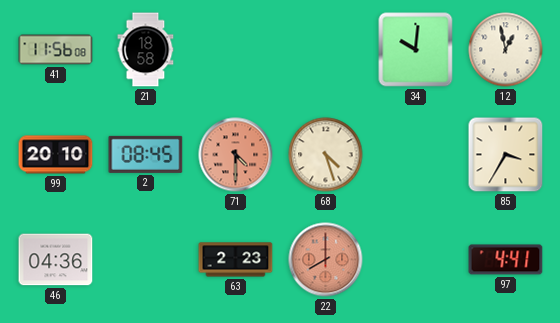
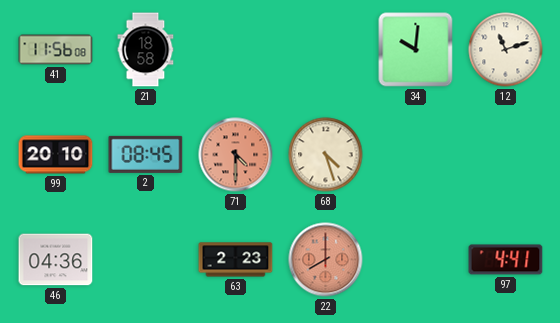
12: 12:58 -> 11:12 (506, 50)
85: 3:35 -> none (506, 155)
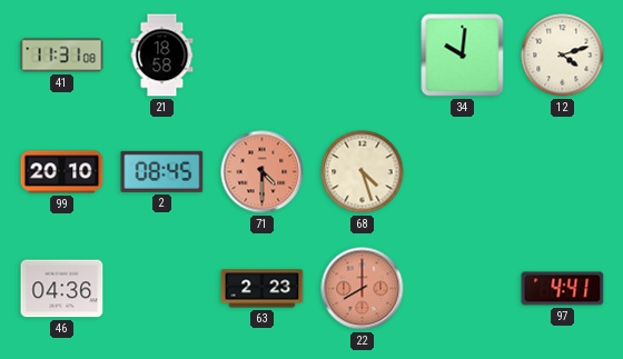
41: 11:56 -> 11:31 (62, 56)
12: 11:12 -> 4:12 (563, 56)
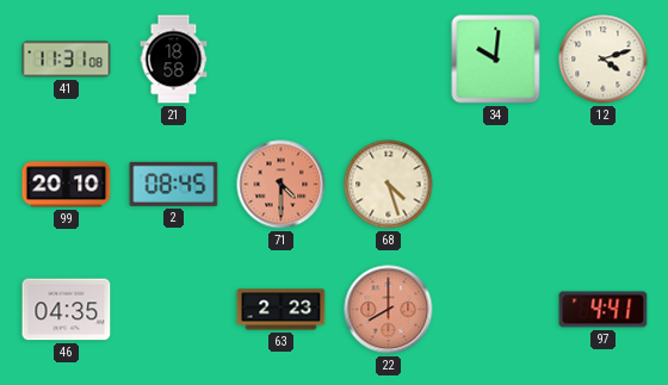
46: 04:36 -> 04:35 (67, 310)
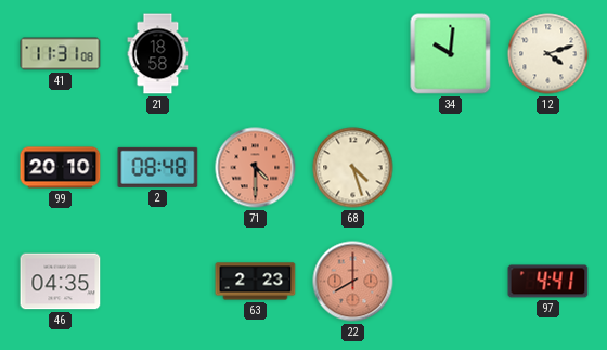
2: 08:45 -> 08:48 (158, 167)
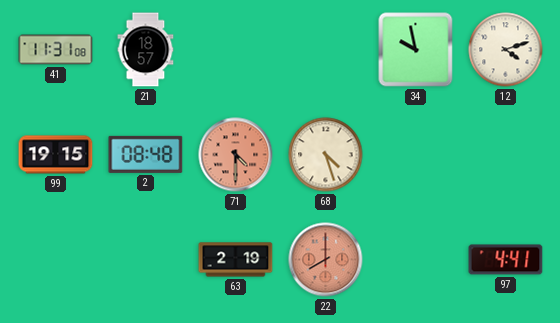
21: 18:58 -> 18:57 (146, 50)
34: 10:01 -> 9:58 (416, 50)
99: 20:10 -> 19:15 (56, 155)
46: 04:35 -> none (61, 282)
63: 2:23 -> 2:19 (236, 260)
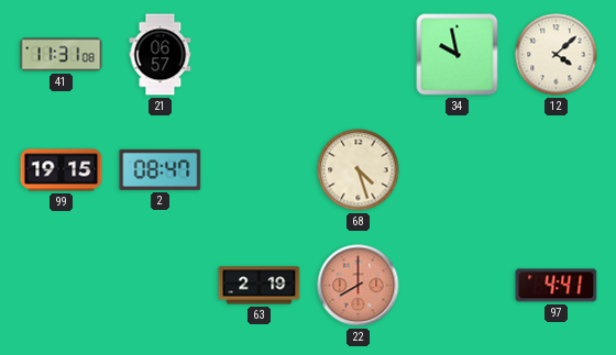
21: 18:57 -> 06:57 (161, 55)
12: 4:12 -> 4:08 (557, 55)
2: 08:48 -> 08:47 (161, 169)
71: 4:30 -> none (236, 155)
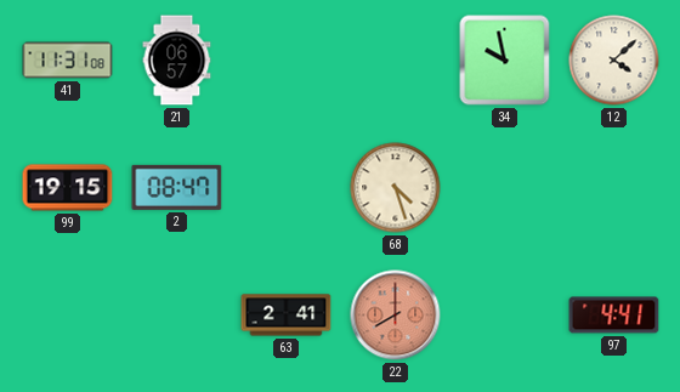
63: 2:19 -> 2:41 (287, 316)
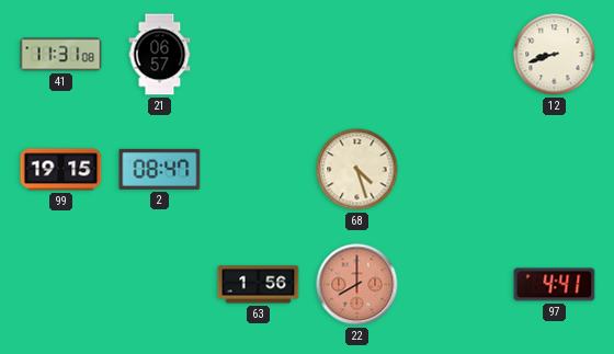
34: 9:58 -> none (505, 61)
12: 4:08 -> 8:42 (555, 55)
63: 2:41 -> 1:56 (259, 285)
